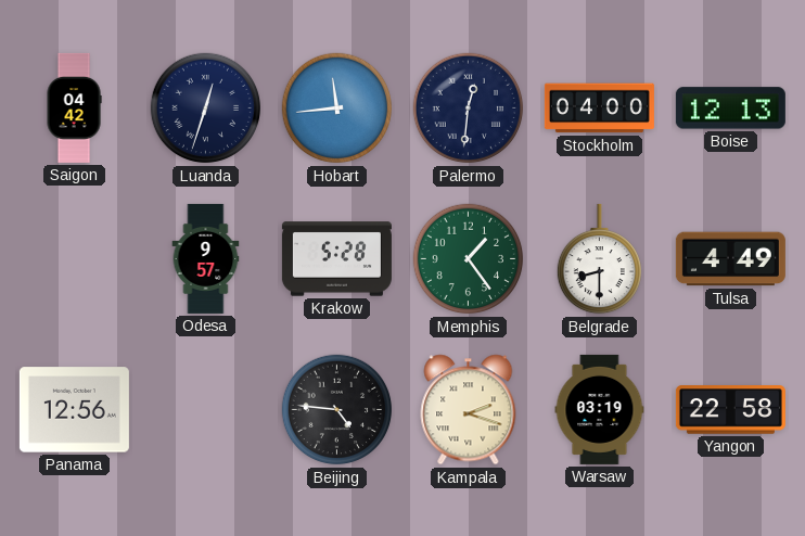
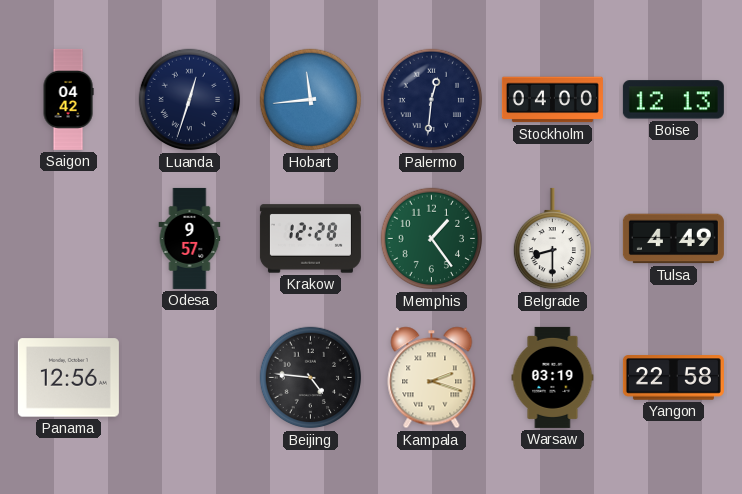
Krakow: 5:28 -> 12:28 (310, 239)
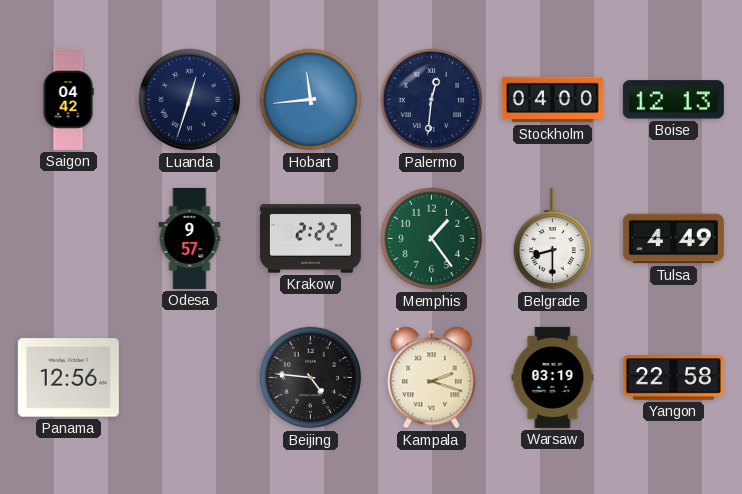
Krakow: 12:28 -> 2:22 (310, 239)
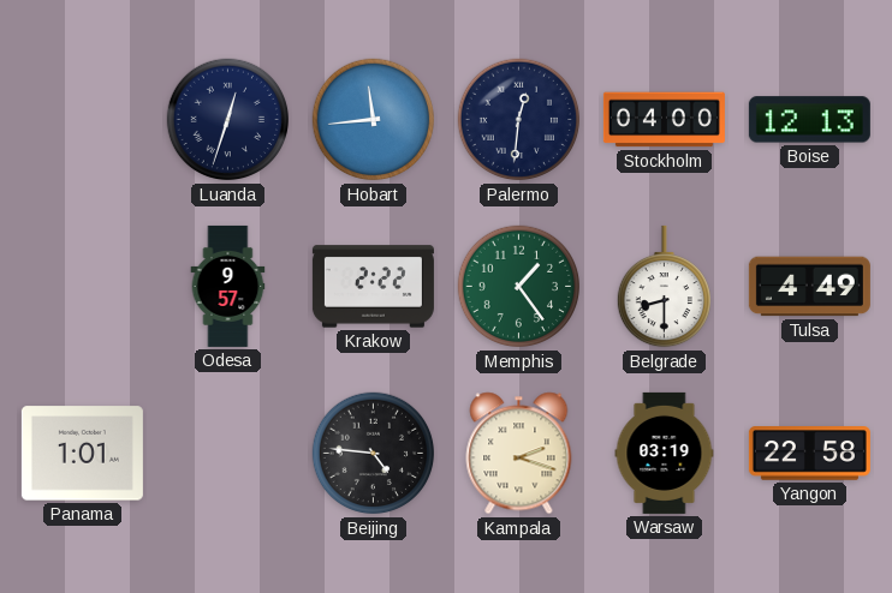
Saigon: 04:42 -> none (68, 99)
Panama: 12:56 -> 1:01 (82, 454)
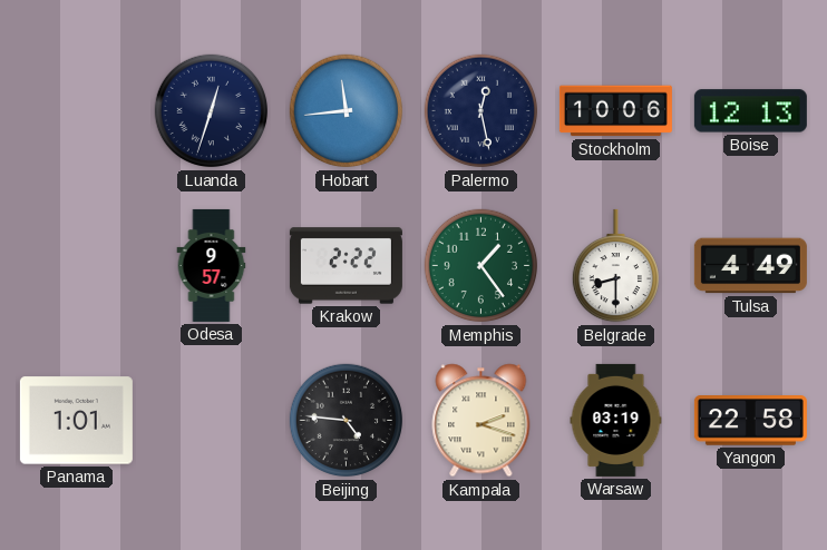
Palermo: 12:31 -> 12:28 (481, 111)
Stockholm: 04:00 -> 10:06 (615, 111)
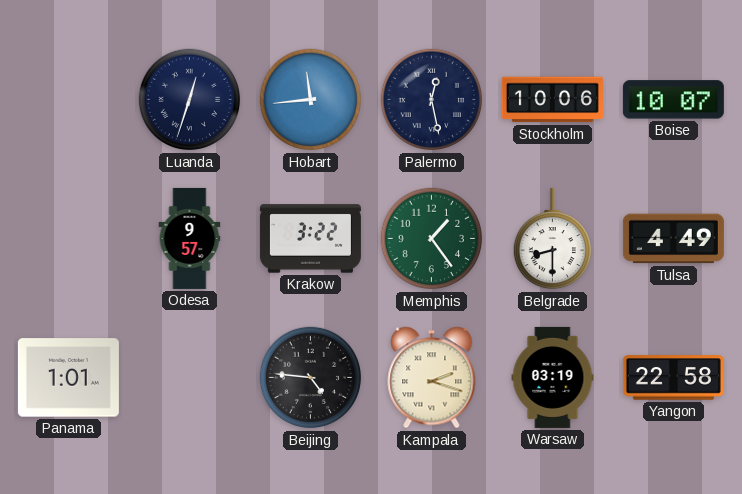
Boise: 12:13 -> 10:07 (673, 100)
Krakow: 2:22 -> 3:22 (310, 239)
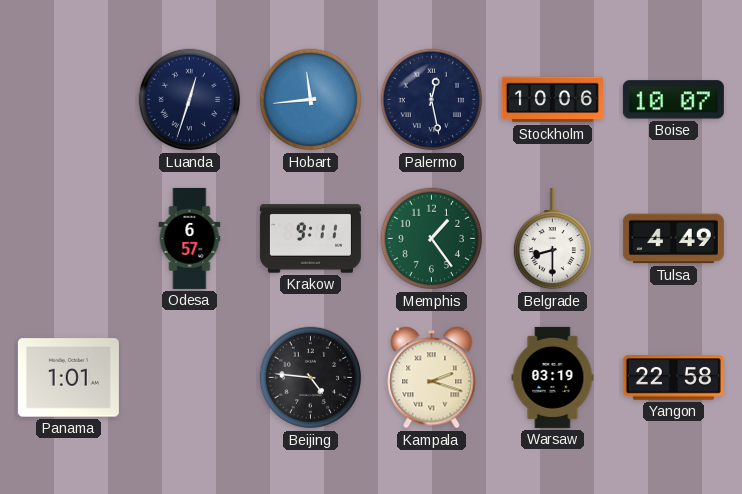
Odesa: 9:57 -> 6:57 (190, 238)
Krakow: 3:22 -> 9:11 (310, 239)
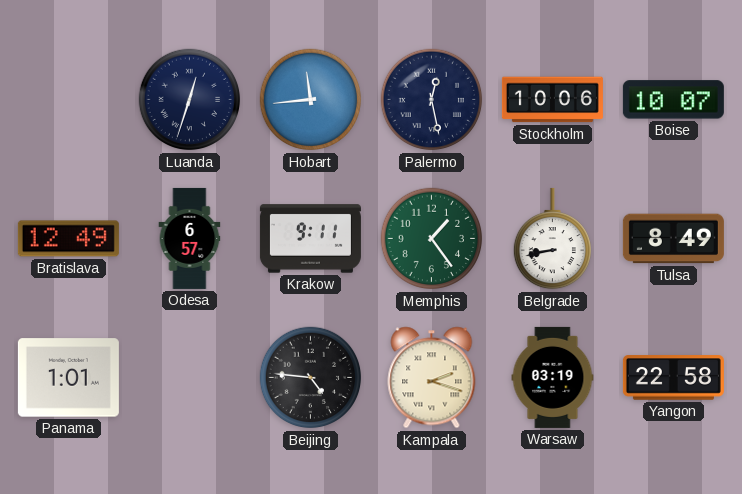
Bratislava: none -> 12:49 (68, 239)
Belgrade: 8:30 -> 8:43 (552, 239)
Tulsa: 4:49 -> 8:49 (673, 239)
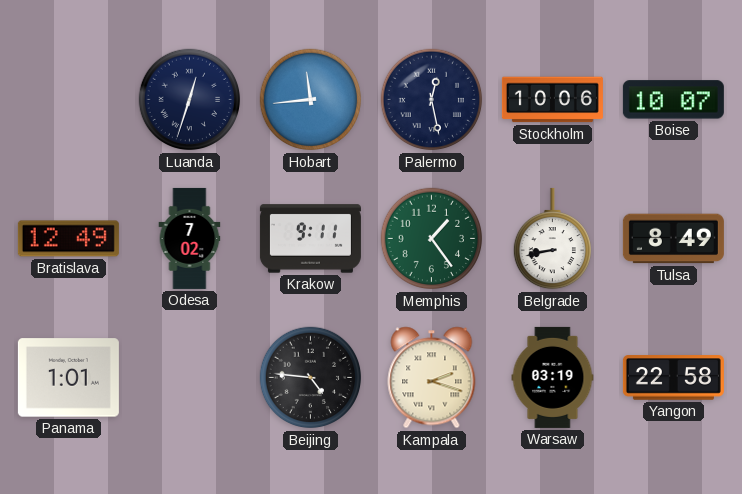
Odesa: 6:57 -> 7:02 (190, 238)
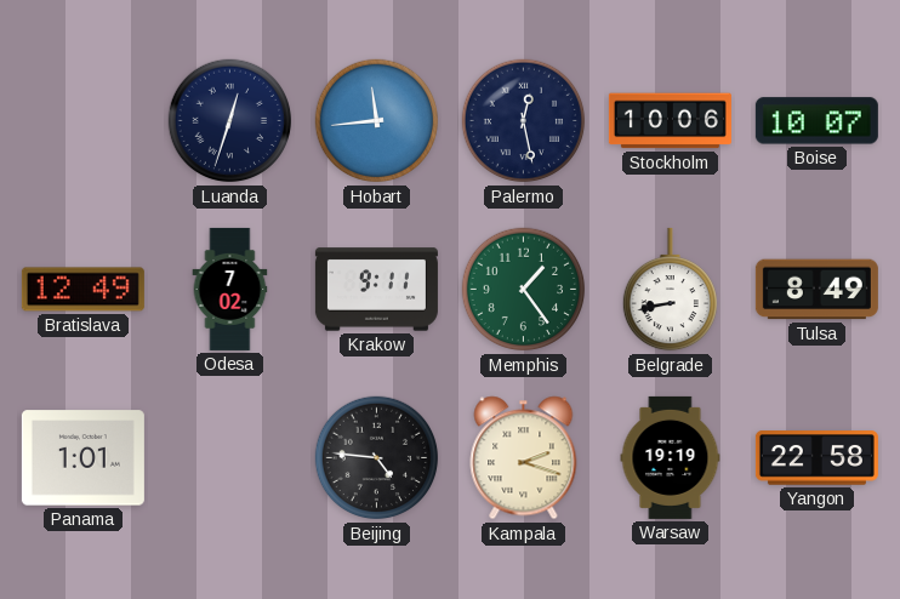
Warsaw: 03:19 -> 19:19 (671, 457)
